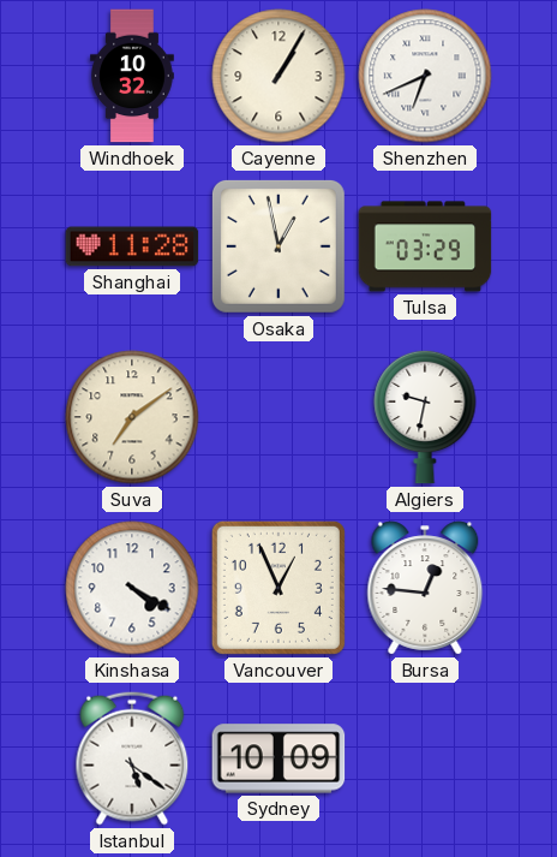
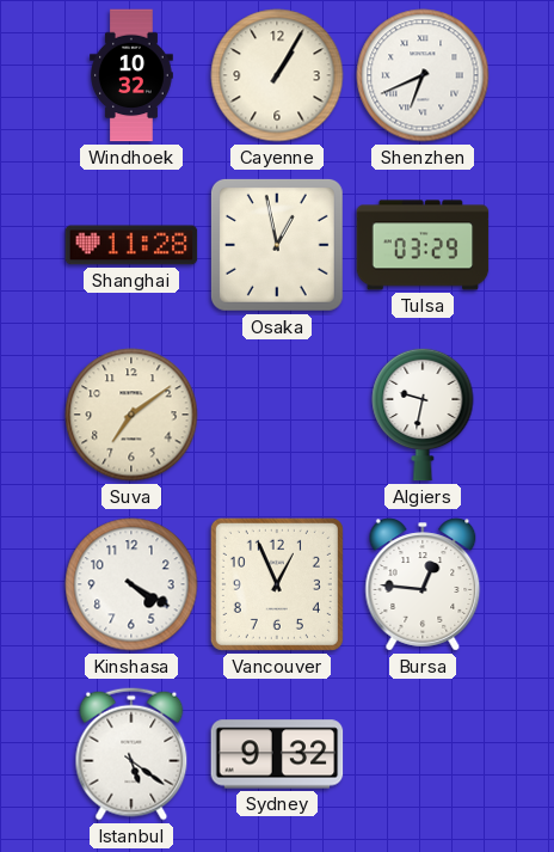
Sydney: 10:09 -> 9:32 (277, 754)
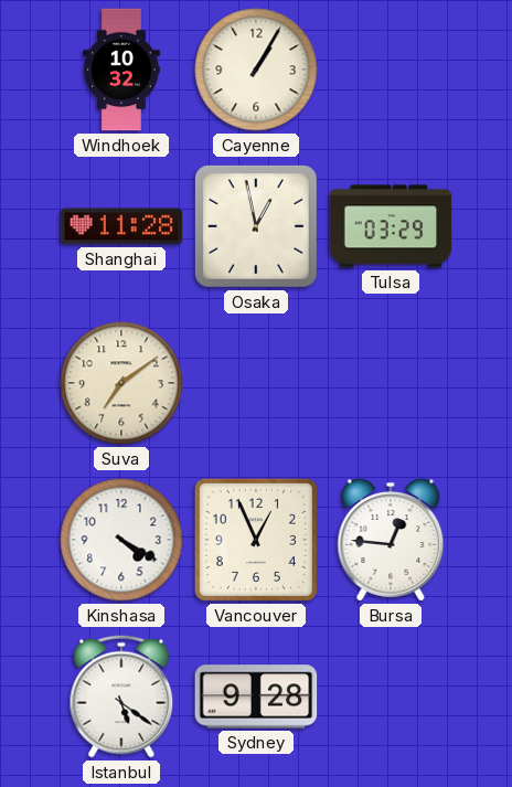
Shenzhen: 6:41 -> none (423, 75)
Algiers: 9:32 -> none (423, 415)
Sydney: 9:32 -> 9:28 (256, 696)
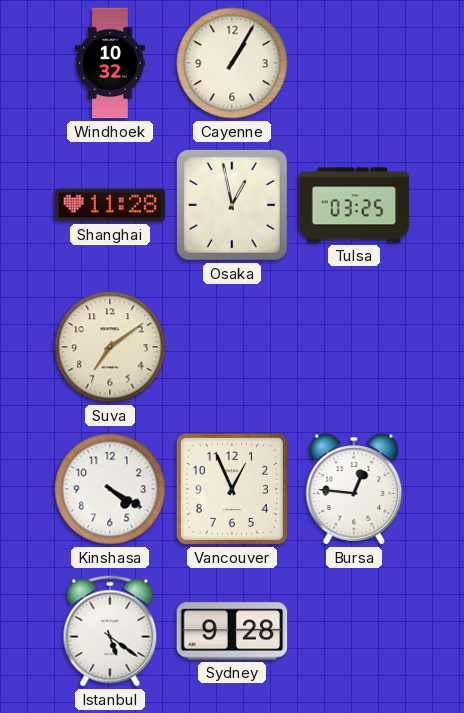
Tulsa: 03:29 -> 03:25 (354, 205)
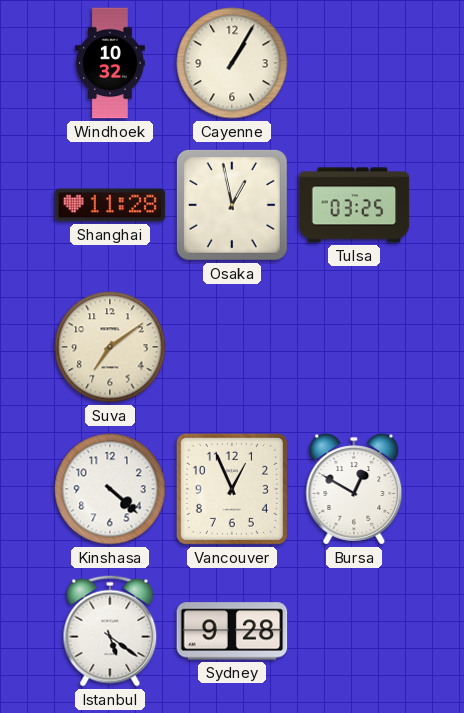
Kinshasa: 4:20 -> 4:22 (110, 489)
Bursa: 12:46 -> 12:50 (354, 489)
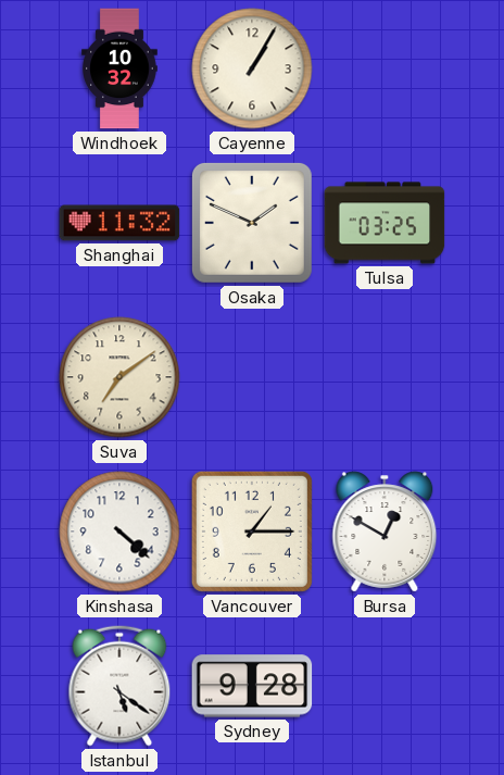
Shanghai: 11:28 -> 11:32 (119, 223)
Osaka: 12:58 -> 1:49 (252, 223)
Vancouver: 12:56 -> 1:15 (252, 532)
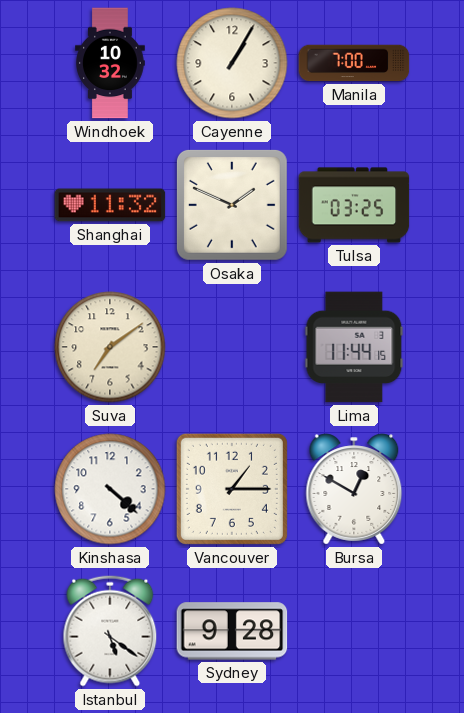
Manila: none -> 7:00 (354, 63)
Lima: none -> 11:44 (354, 347)
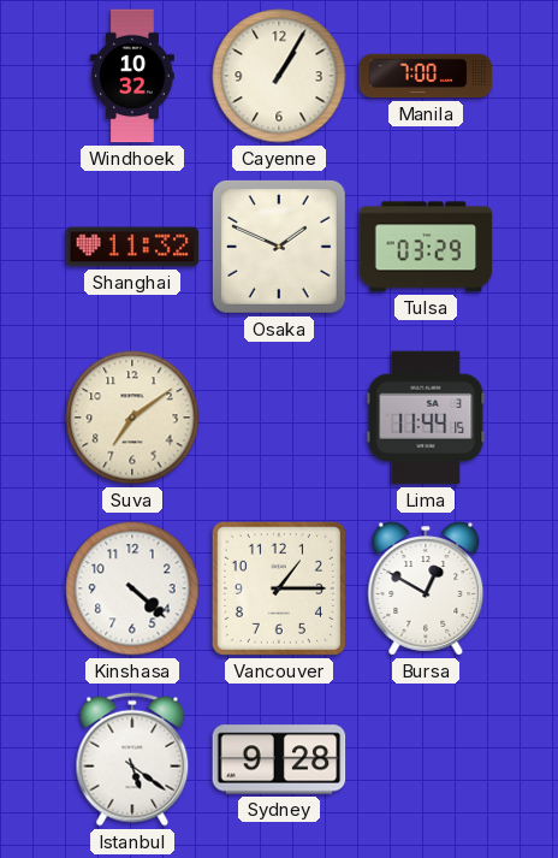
Tulsa: 03:25 -> 03:29 (426, 247)
